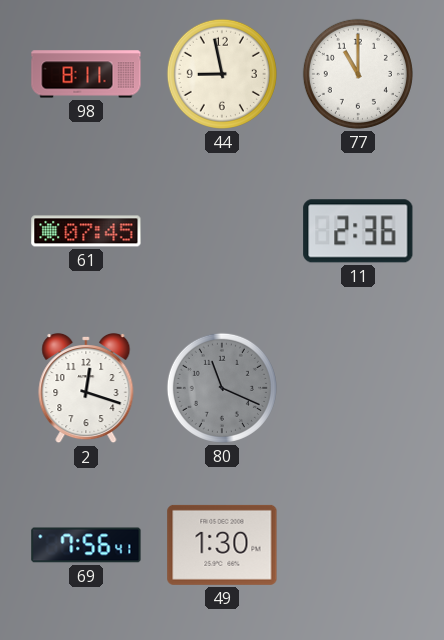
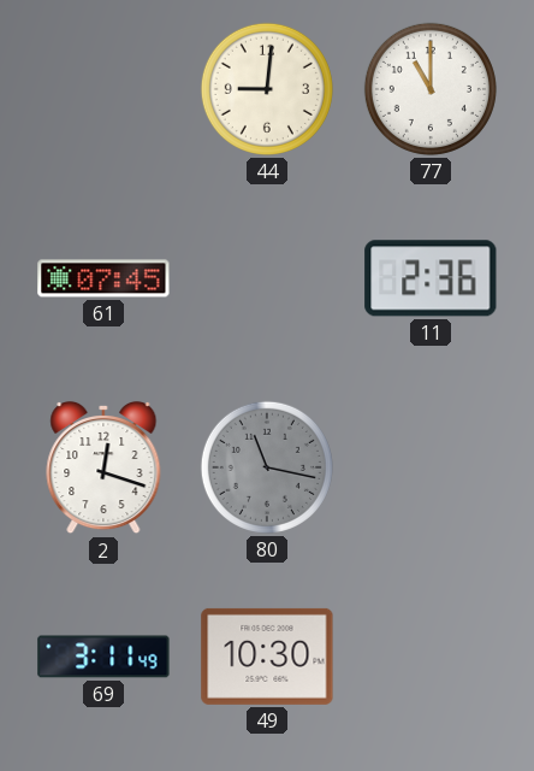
98: 8:11 -> none (86, 74)
44: 8:58 -> 9:01 (267, 89)
80: 11:19 -> 11:17 (267, 467)
69: 7:56 -> 3:11 (103, 657)
49: 1:30 -> 10:30 (267, 657)
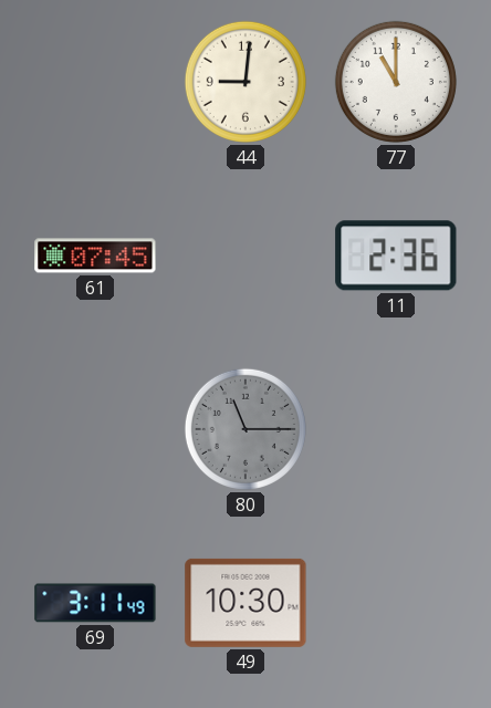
2: 12:18 -> none (103, 467)
80: 11:17 -> 11:15 (245, 429)
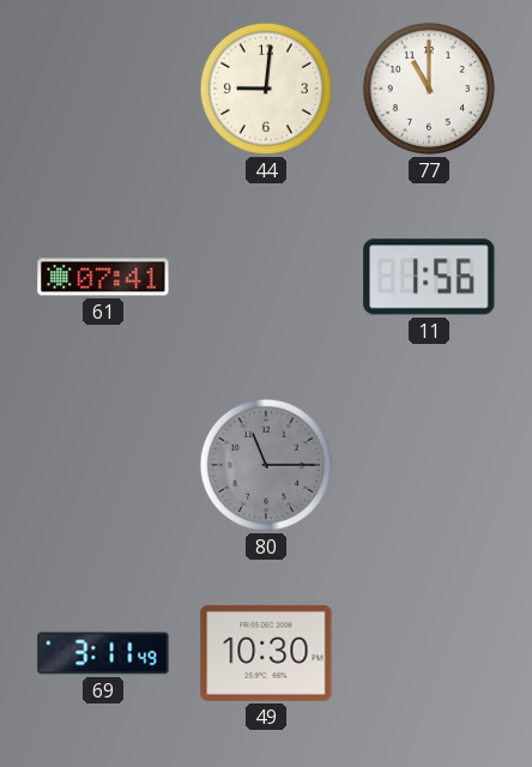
61: 07:45 -> 07:41 (103, 277)
11: 2:36 -> 1:56 (429, 277)
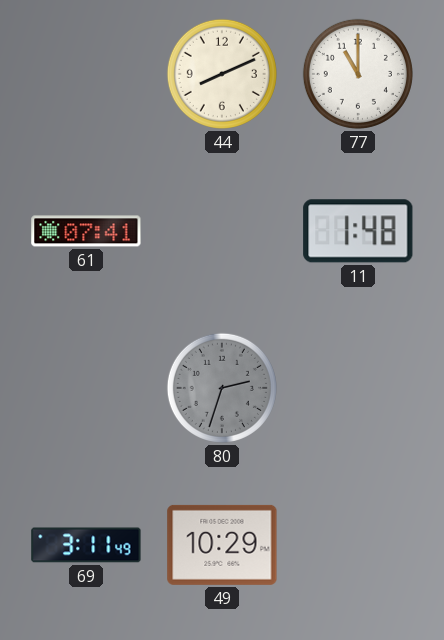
44: 9:01 -> 8:11 (222, 74)
11: 1:56 -> 1:48 (358, 231)
80: 11:15 -> 2:33 (222, 388)
49: 10:30 -> 10:29 (222, 545)
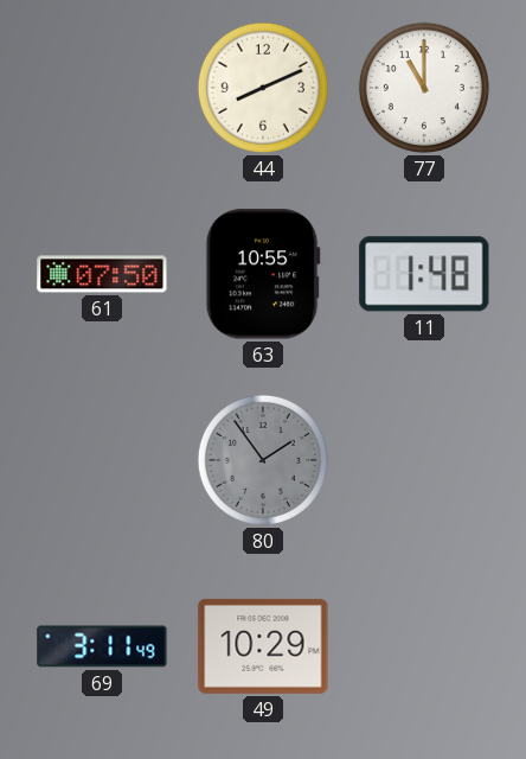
61: 07:41 -> 07:50 (102, 274)
63: none -> 10:55 (263, 274)
80: 2:33 -> 1:54 (263, 460)
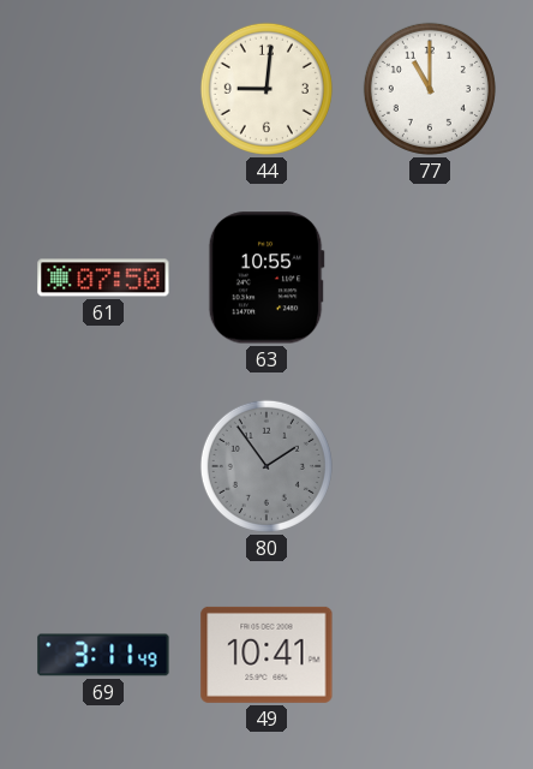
44: 8:11 -> 9:01 (266, 89)
11: 1:48 -> none (424, 274)
49: 10:29 -> 10:41 (266, 655)
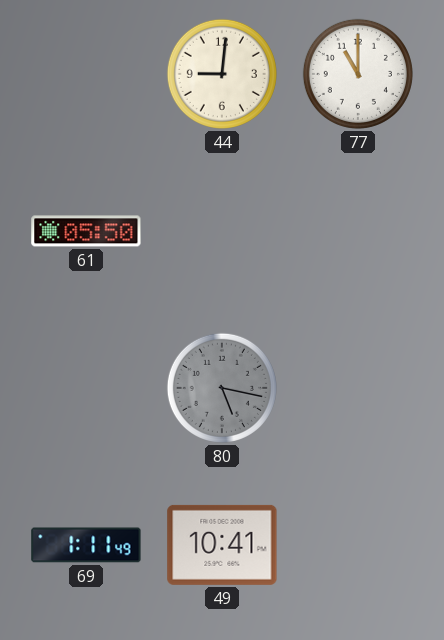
61: 07:50 -> 05:50 (86, 231)
63: 10:55 -> none (266, 278)
80: 1:54 -> 5:17 (222, 388)
69: 3:11 -> 1:11 (86, 545)
